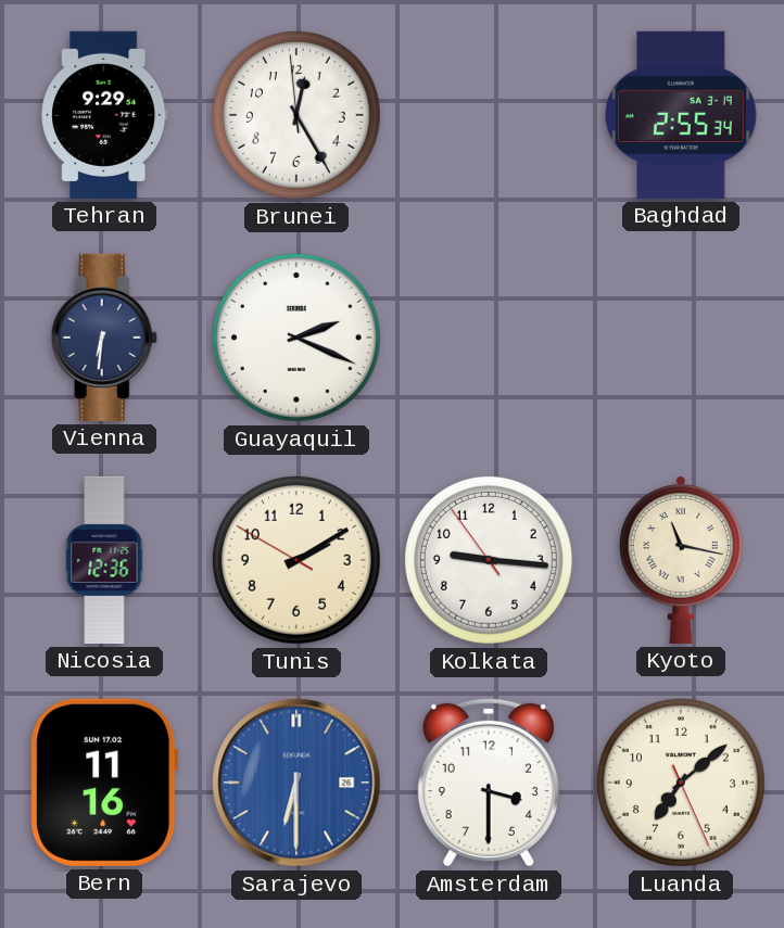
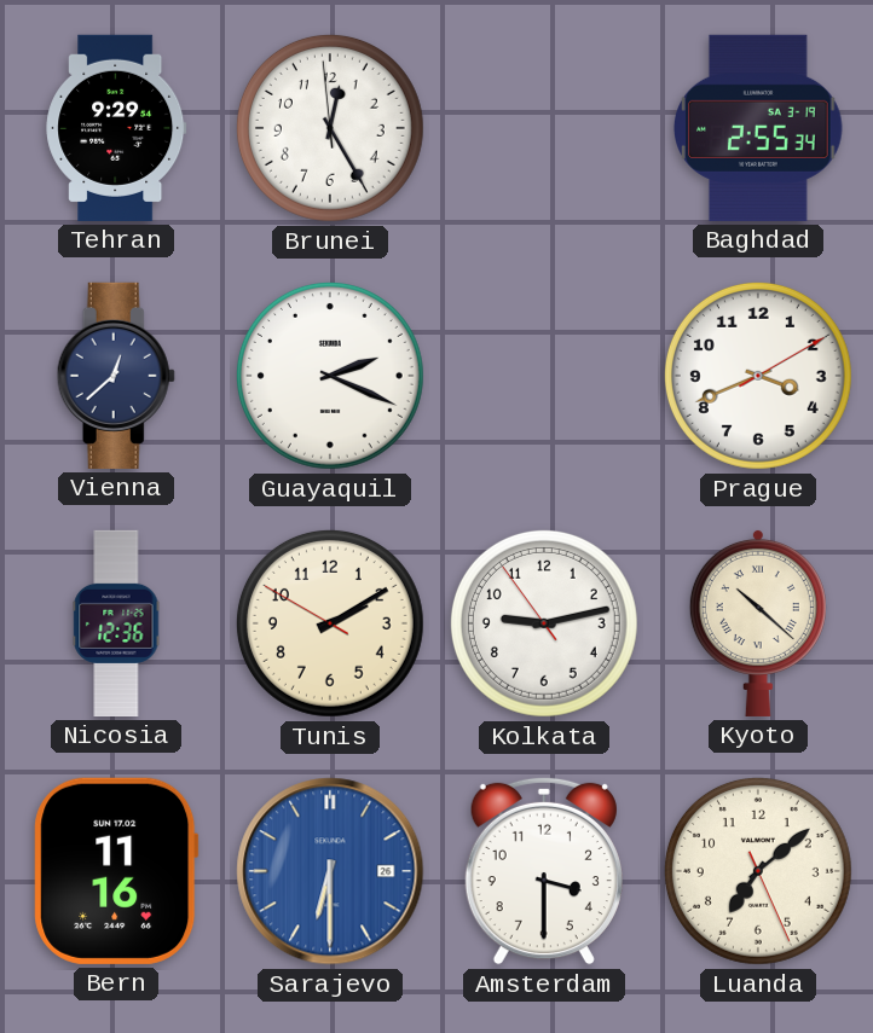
Vienna: 6:31 -> 12:38 (116, 376)
Prague: none -> 3:41 (758, 376)
Kolkata: 9:15 -> 9:12 (544, 623)
Kyoto: 11:17 -> 10:22 (758, 622)
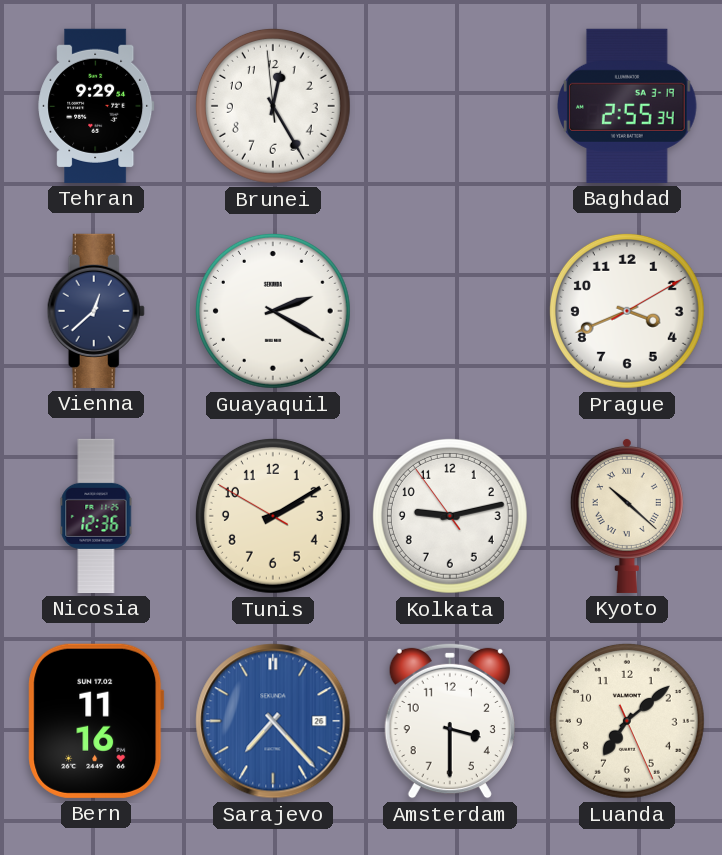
Guayaquil: 2:19 -> 2:20 (273, 311)
Sarajevo: 6:30 -> 7:23 (273, 721)
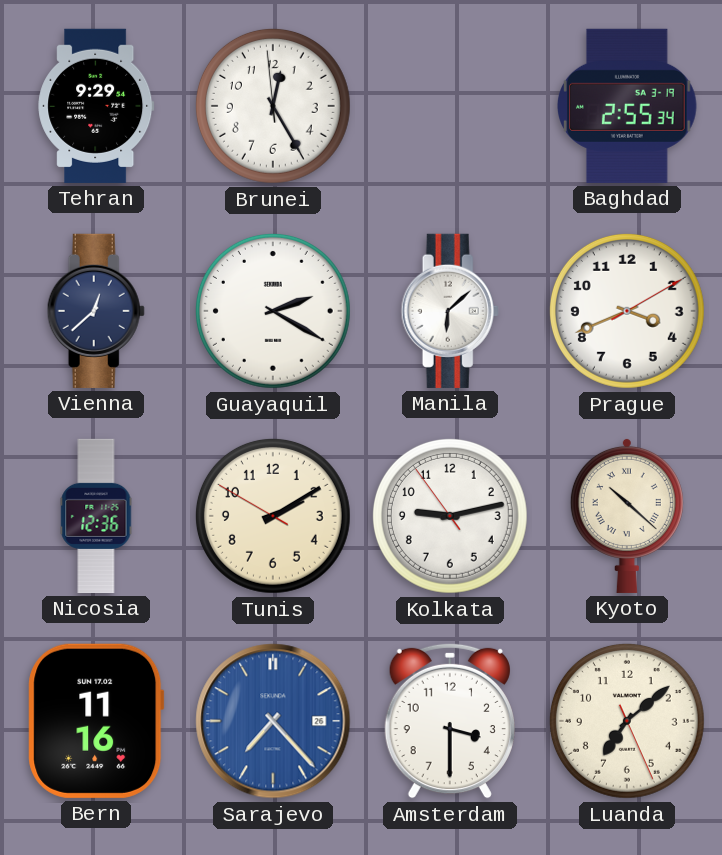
Manila: none -> 6:08 (450, 311)
